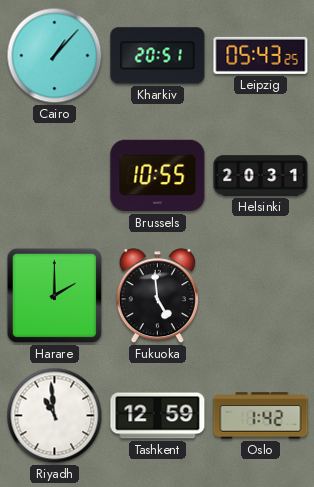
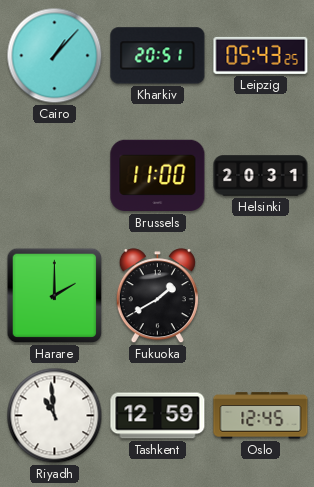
Brussels: 10:55 -> 11:00 (158, 176)
Fukuoka: 4:59 -> 1:40 (157, 296)
Oslo: 1:42 -> 12:45 (261, 416)
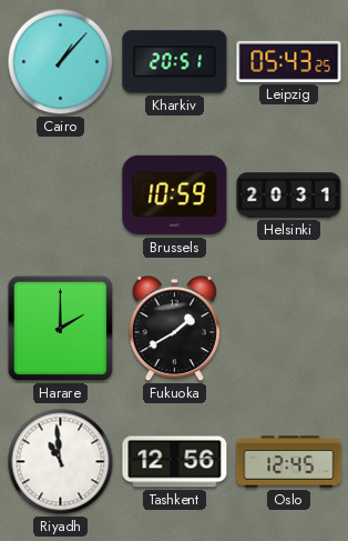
Brussels: 11:00 -> 10:59 (175, 196)
Tashkent: 12:59 -> 12:56 (175, 462)
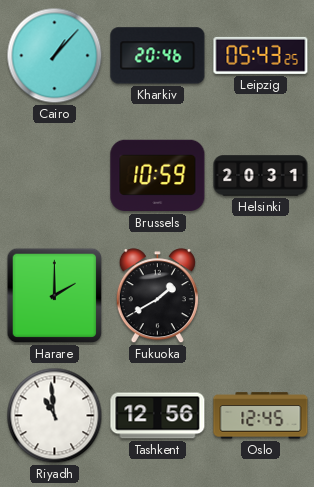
Kharkiv: 20:51 -> 20:46 (158, 56)
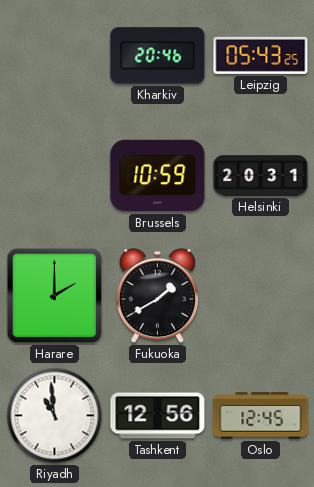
Cairo: 1:07 -> none (55, 56)
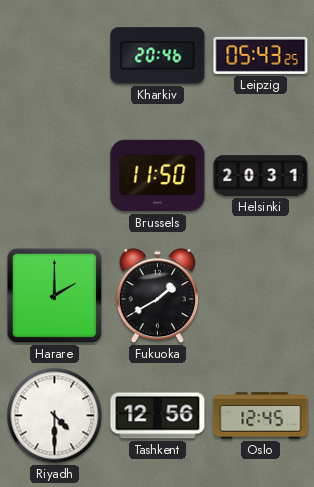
Brussels: 10:59 -> 11:50 (158, 176)
Riyadh: 10:59 -> 4:30 (55, 416)
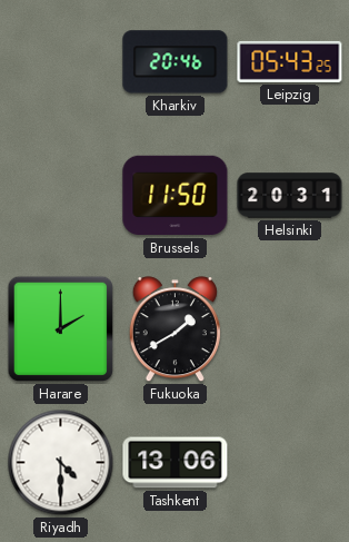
Tashkent: 12:56 -> 13:06 (176, 463)
Oslo: 12:45 -> none (261, 416)
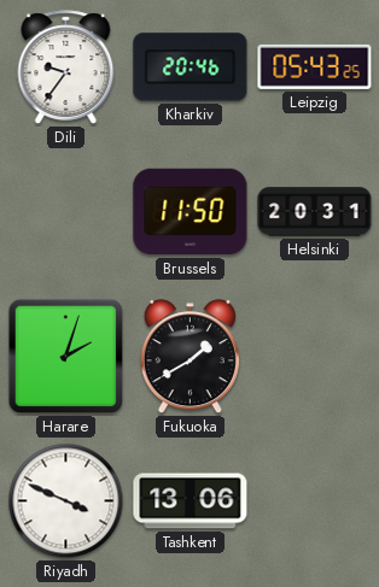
Dili: none -> 9:36 (66, 67)
Harare: 2:00 -> 2:03 (66, 357)
Riyadh: 4:30 -> 3:49 (66, 501)
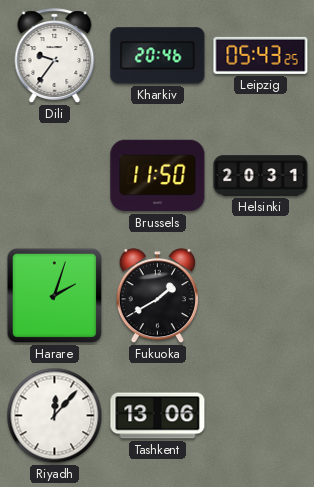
Riyadh: 3:49 -> 12:07 (55, 416)
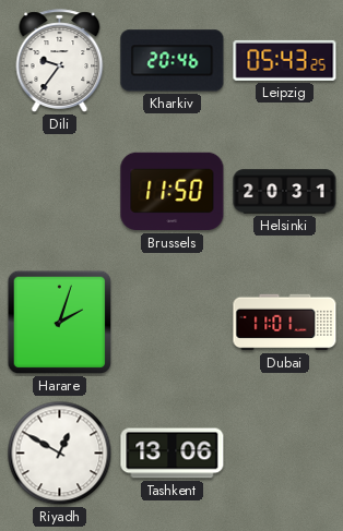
Fukuoka: 1:40 -> none (157, 296)
Dubai: none -> 11:01 (285, 323)
Riyadh: 12:07 -> 12:50 (60, 454)
